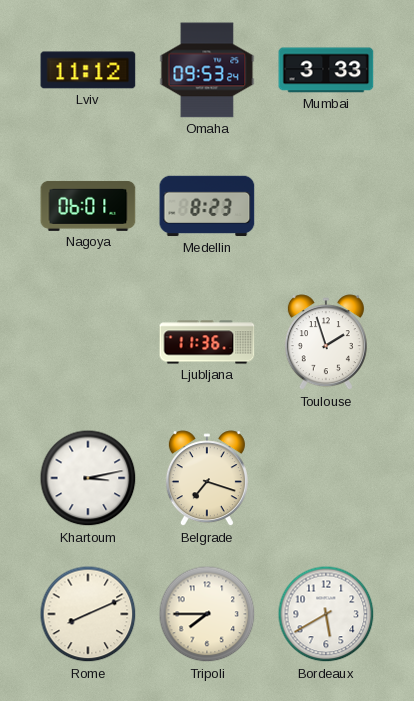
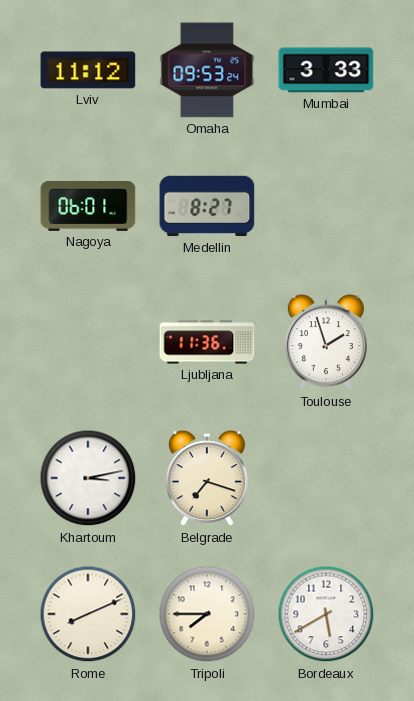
Medellin: 8:23 -> 8:27 (207, 206)
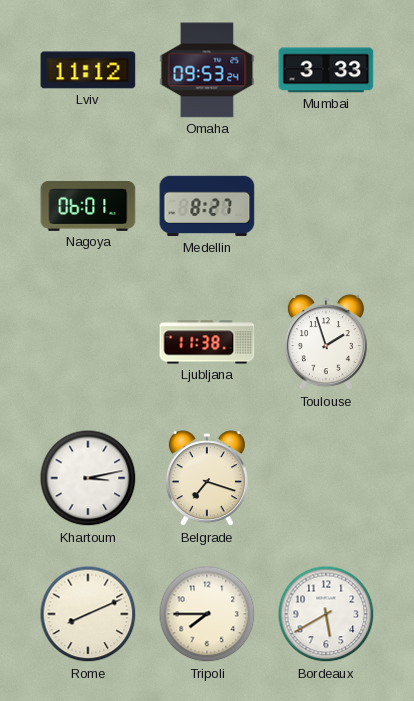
Ljubljana: 11:36 -> 11:38 (207, 342)
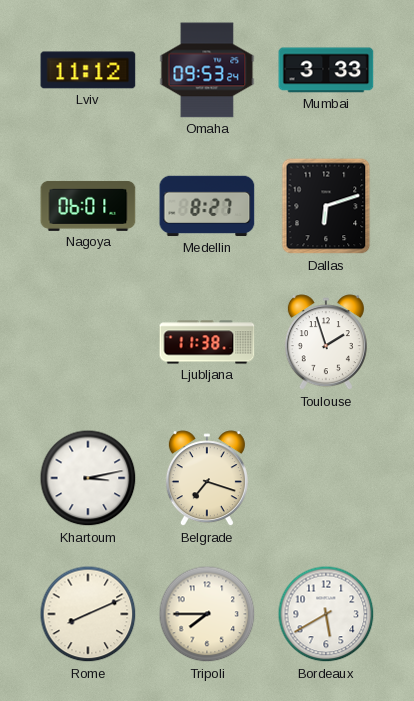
Dallas: none -> 6:12 (326, 206)
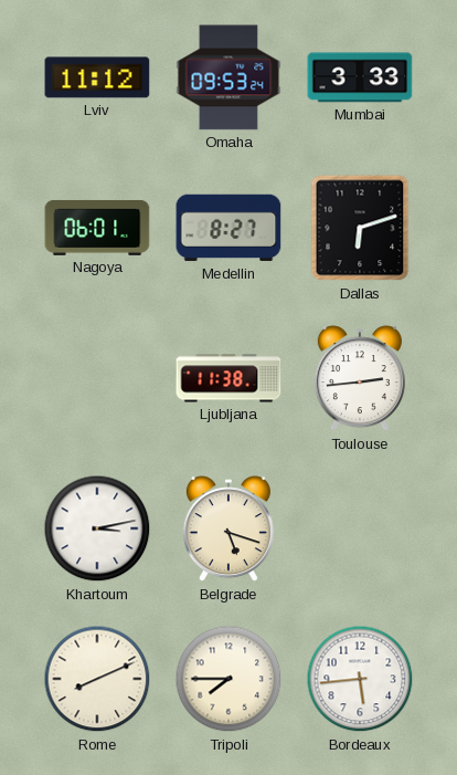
Toulouse: 1:57 -> 2:44 (360, 379)
Belgrade: 7:18 -> 5:18 (228, 530)
Bordeaux: 5:40 -> 5:44 (360, 679)
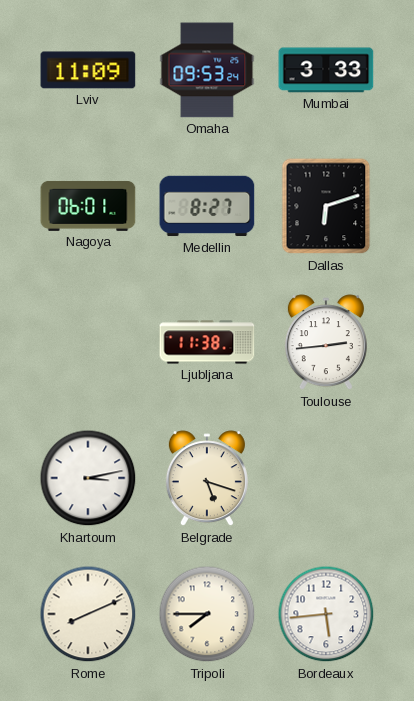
Lviv: 11:12 -> 11:09 (88, 70)
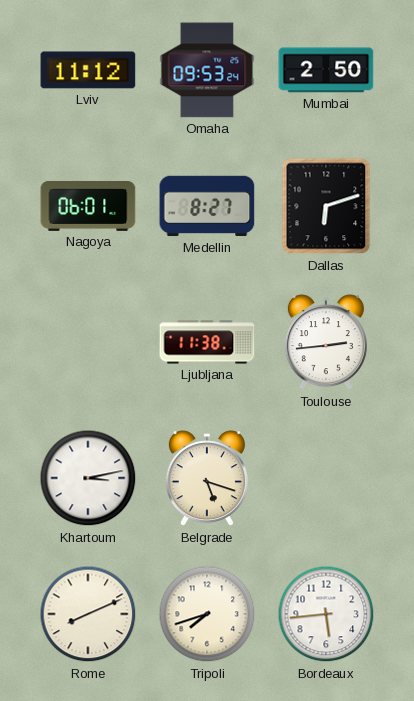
Lviv: 11:09 -> 11:12 (88, 70)
Mumbai: 3:33 -> 2:50 (326, 70)
Tripoli: 7:45 -> 7:42 (207, 614)
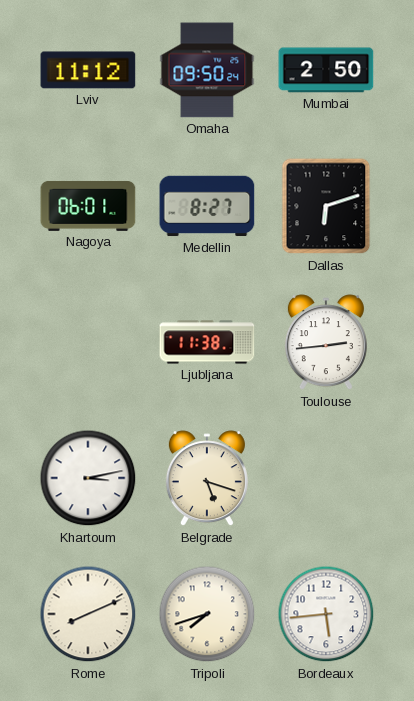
Omaha: 09:53 -> 09:50 (207, 70)
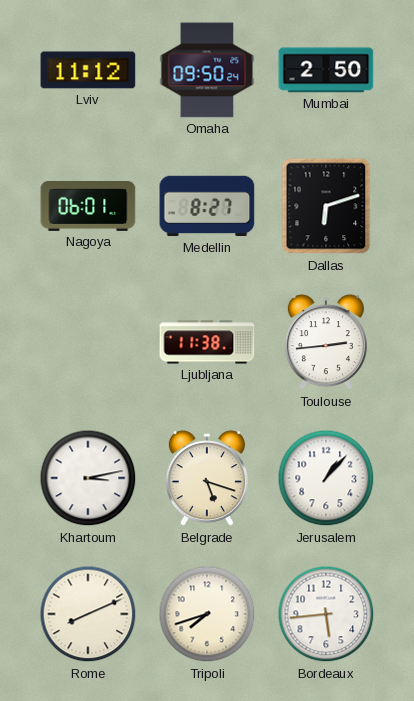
Jerusalem: none -> 1:07 (326, 478)
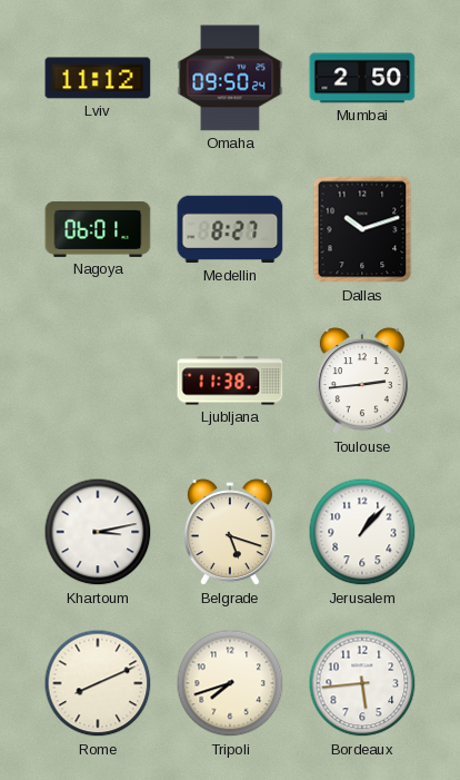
Dallas: 6:12 -> 10:12 (362, 229)
